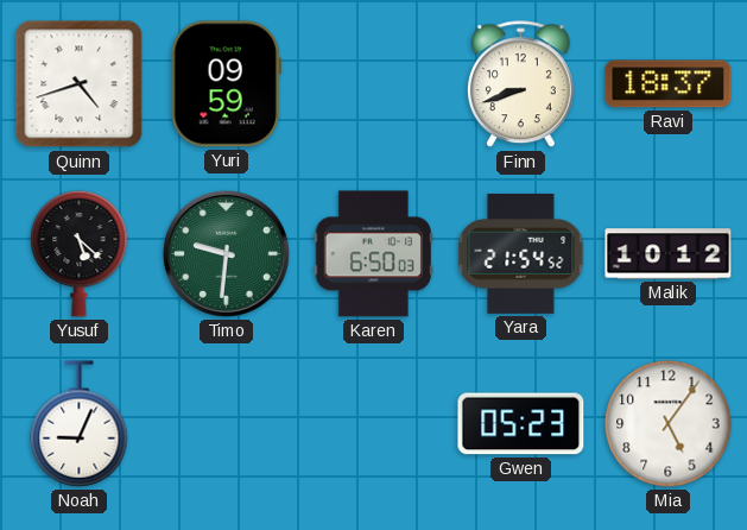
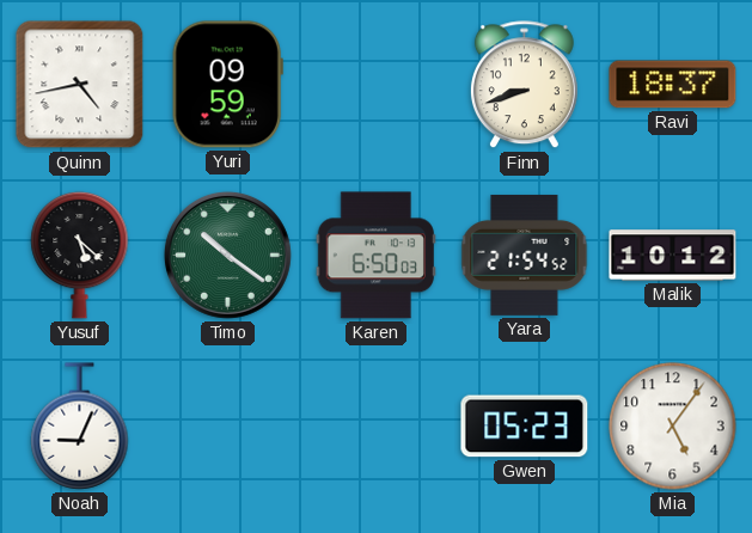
Quinn: 4:42 -> 4:43 (80, 85)
Timo: 9:31 -> 10:21 (227, 255)
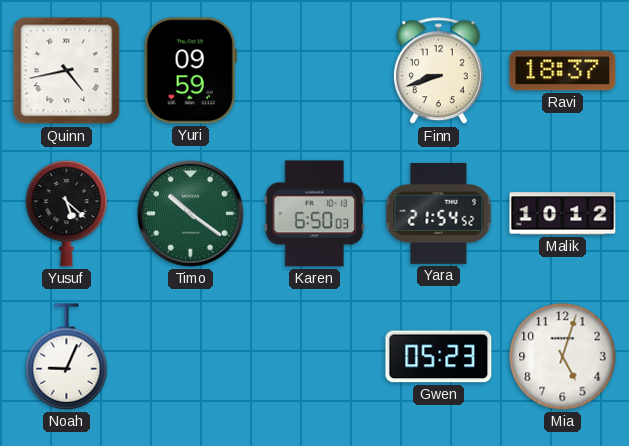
Mia: 5:06 -> 5:03 (563, 357)
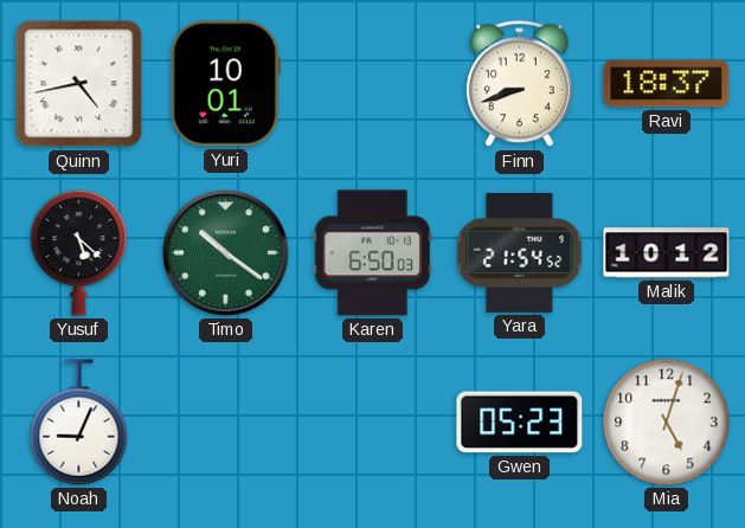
Yuri: 09:59 -> 10:01 (225, 84)
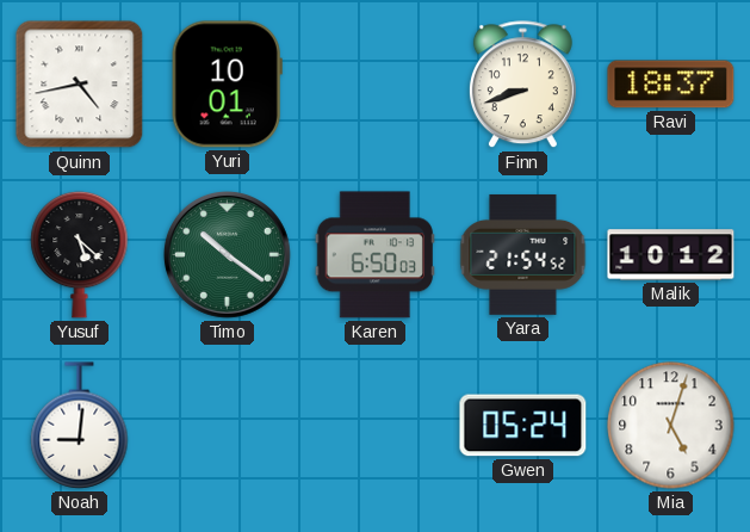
Noah: 9:04 -> 9:01 (80, 426)
Gwen: 05:23 -> 05:24 (523, 426)
